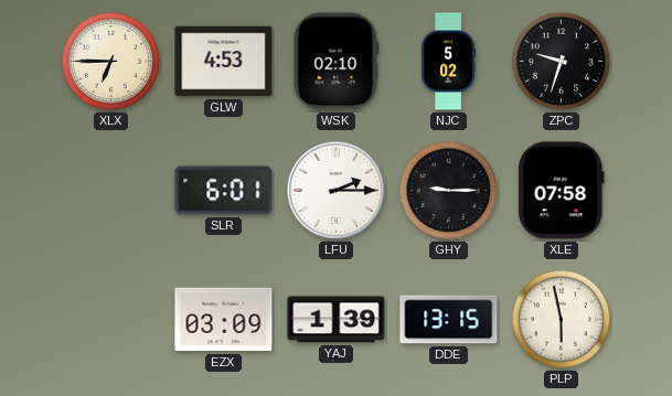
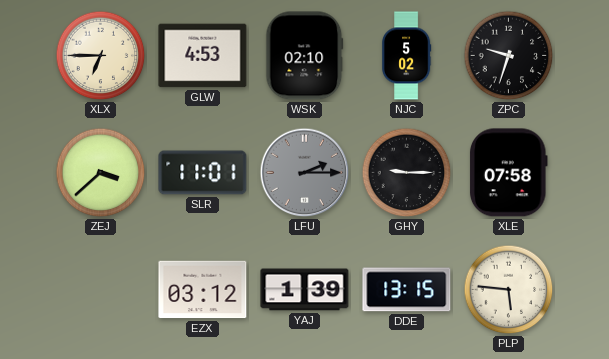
ZEJ: none -> 3:38 (101, 173)
SLR: 6:01 -> 11:01 (203, 173)
LFU dial: white -> grey (305, 173)
EZX: 03:09 -> 03:12 (203, 290)
PLP: 5:58 -> 5:46 (509, 290)
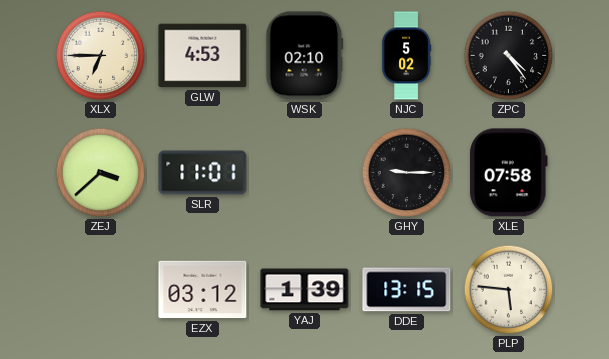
ZPC: 9:33 -> 4:24 (509, 56)
LFU: 2:15 -> none (305, 173)
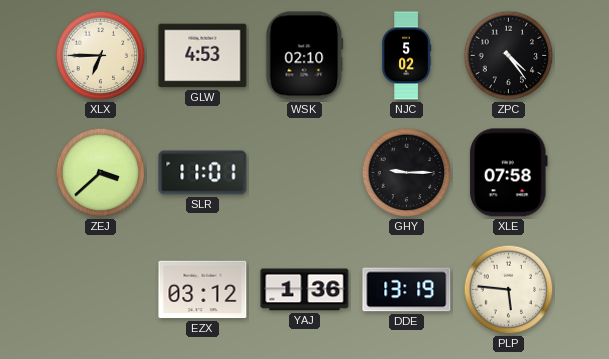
YAJ: 1:39 -> 1:36 (305, 290)
DDE: 13:15 -> 13:19 (407, 290)
